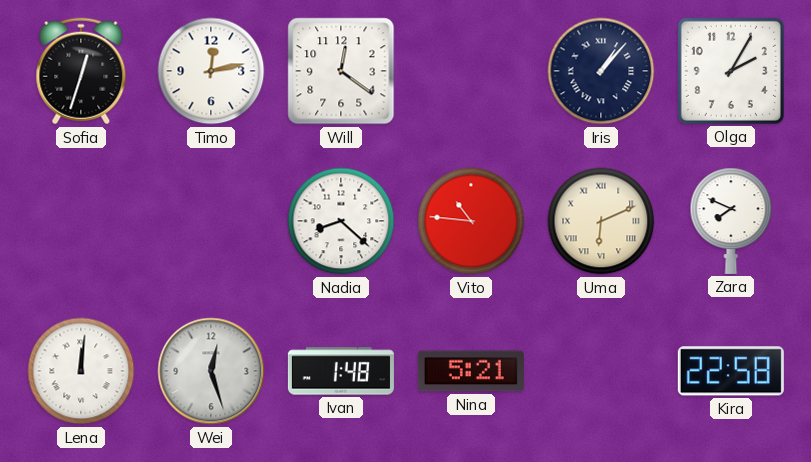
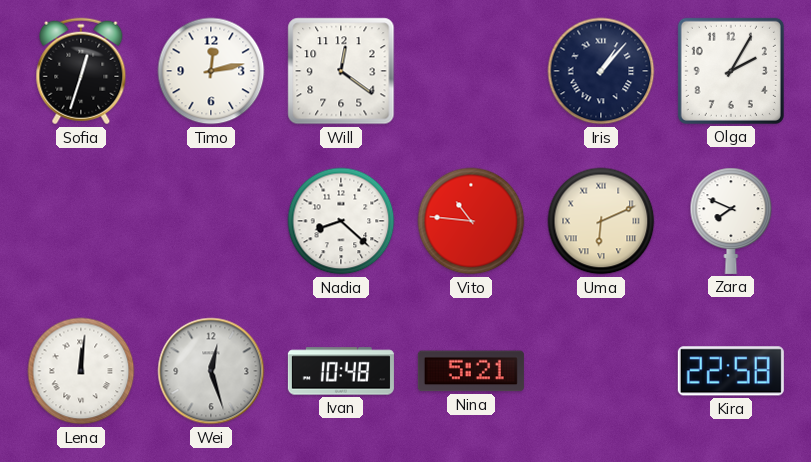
Ivan: 1:48 -> 10:48 (341, 371)
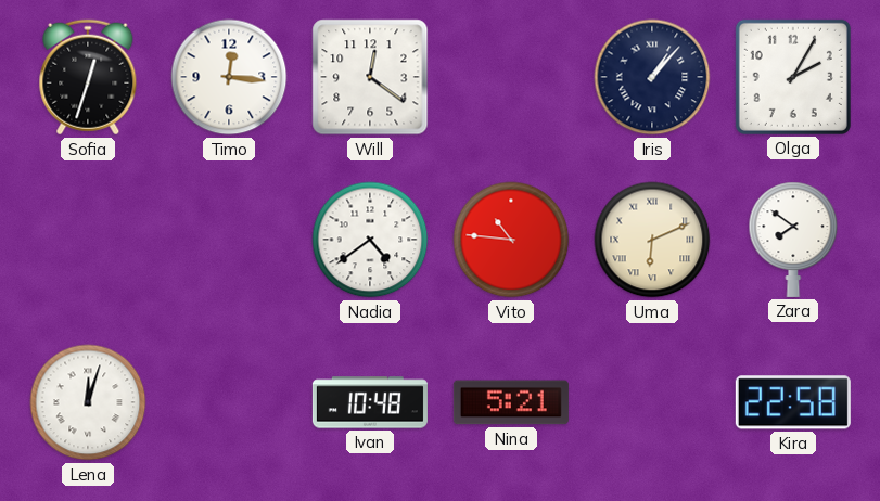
Timo: 12:13 -> 12:16 (229, 77)
Nadia: 8:22 -> 4:39 (370, 240)
Zara: 7:49 -> 7:51 (793, 240)
Lena: 12:01 -> 12:03 (88, 402)
Wei: 12:27 -> none (211, 371)
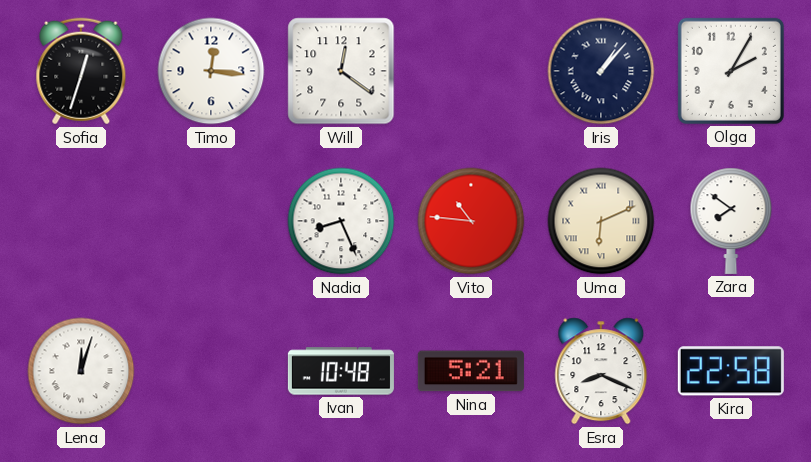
Nadia: 4:39 -> 8:26 (341, 221)
Esra: none -> 8:19 (601, 371)
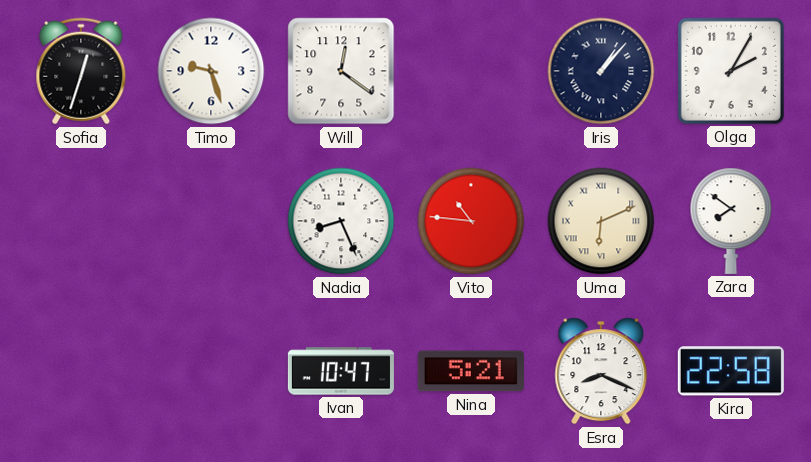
Timo: 12:16 -> 9:27 (211, 71)
Lena: 12:03 -> none (81, 371)
Ivan: 10:48 -> 10:47 (341, 371)
